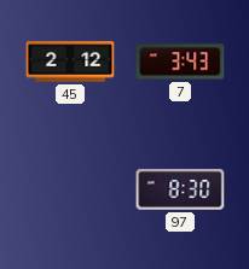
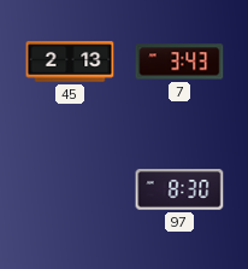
45: 2:12 -> 2:13 (70, 62)
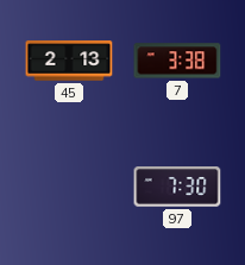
7: 3:43 -> 3:38 (177, 61)
97: 8:30 -> 7:30 (177, 187)
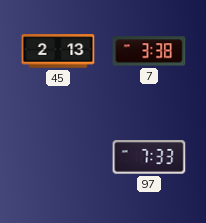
97: 7:30 -> 7:33 (149, 157)
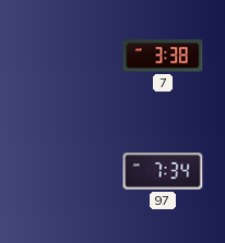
45: 2:13 -> none (58, 51)
97: 7:33 -> 7:34 (163, 171)
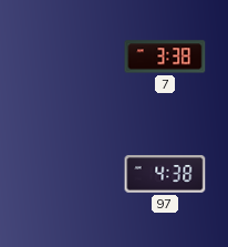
97: 7:34 -> 4:38 (165, 174)
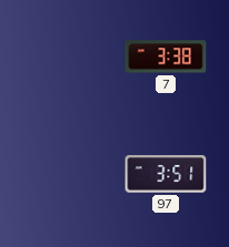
97: 4:38 -> 3:51 (166, 174)
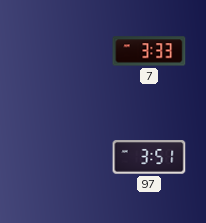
7: 3:38 -> 3:33 (149, 51)
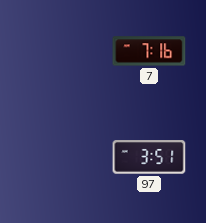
7: 3:33 -> 7:16 (149, 51)
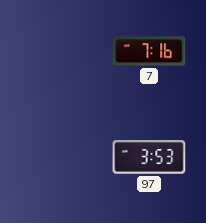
97: 3:51 -> 3:53 (149, 157)
